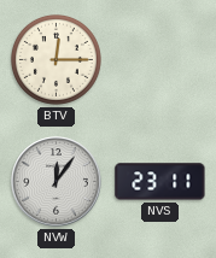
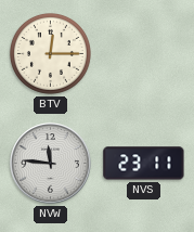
NVW: 12:06 -> 11:46 (51, 164)
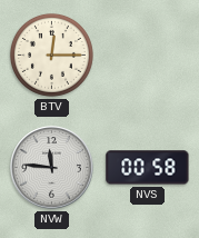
NVS: 23:11 -> 00:58 (148, 168)
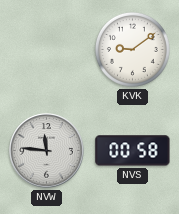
BTV: 12:15 -> none (51, 54)
KVK: none -> 9:09 (132, 49)
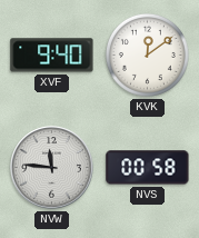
XVF: none -> 9:40 (52, 56)
KVK: 9:09 -> 12:09 (147, 54)
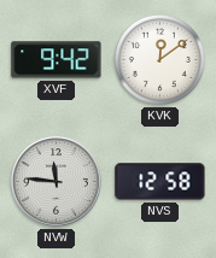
XVF: 9:40 -> 9:42 (57, 60)
NVS: 00:58 -> 12:58 (160, 182)
